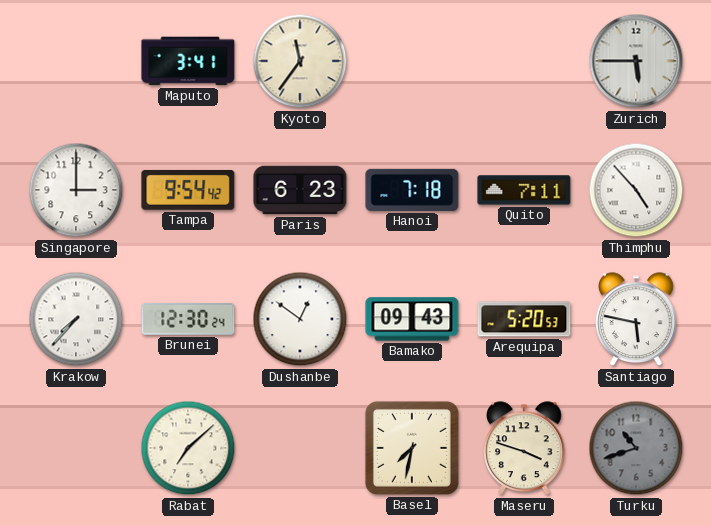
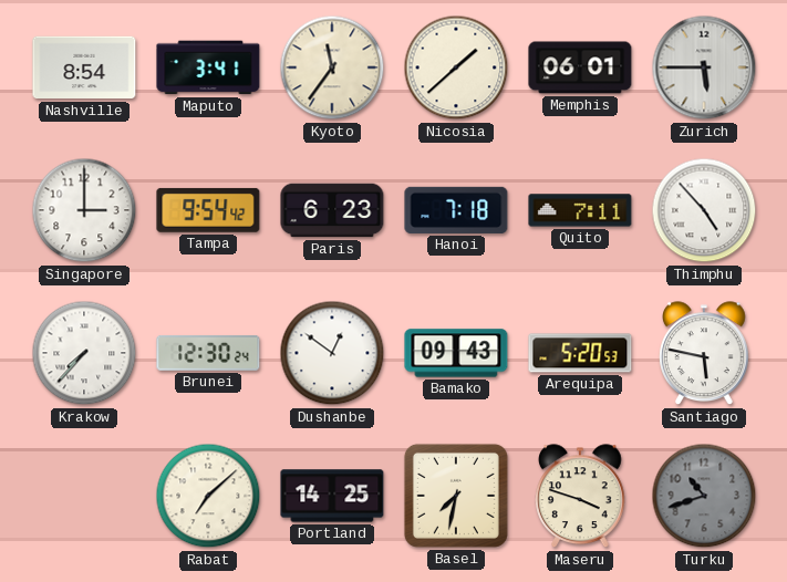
Nashville: none -> 8:54 (84, 67)
Nicosia: none -> 1:38 (456, 67)
Memphis: none -> 06:01 (580, 67)
Portland: none -> 14:25 (332, 496)
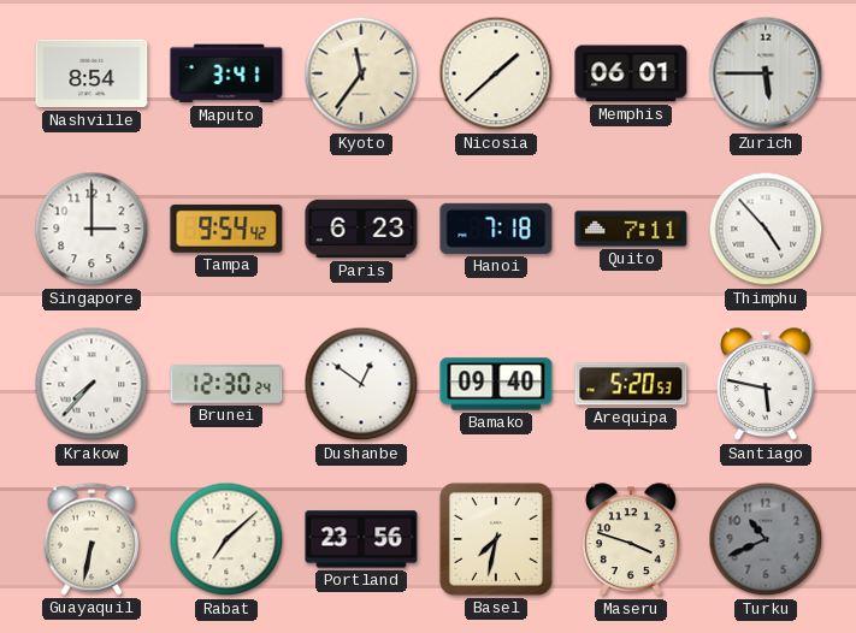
Bamako: 09:43 -> 09:40 (496, 384)
Guayaquil: none -> 6:32 (90, 539)
Portland: 14:25 -> 23:56 (361, 539)
Turku: 10:42 -> 10:41 (766, 539)
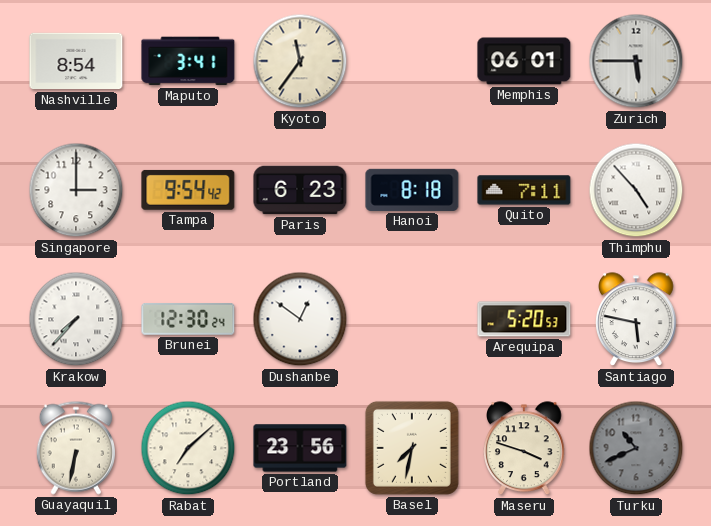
Nicosia: 1:38 -> none (496, 73)
Hanoi: 7:18 -> 8:18 (412, 190)
Bamako: 09:40 -> none (496, 384)
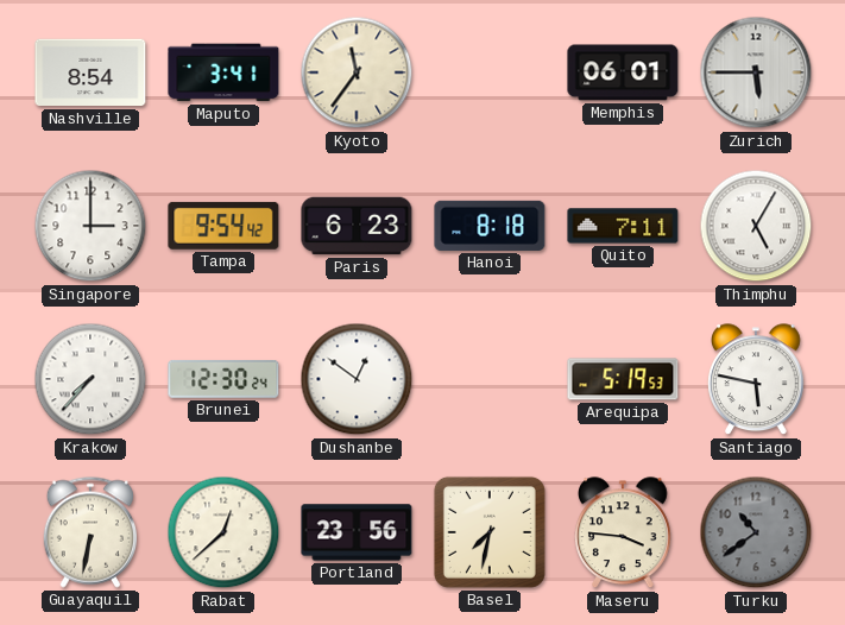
Thimphu: 4:53 -> 5:05 (756, 226)
Arequipa: 5:20 -> 5:19 (623, 379)
Rabat: 7:08 -> 12:38 (223, 532)
Maseru: 3:48 -> 3:46 (624, 534)
Turku: 10:41 -> 10:39 (756, 532)
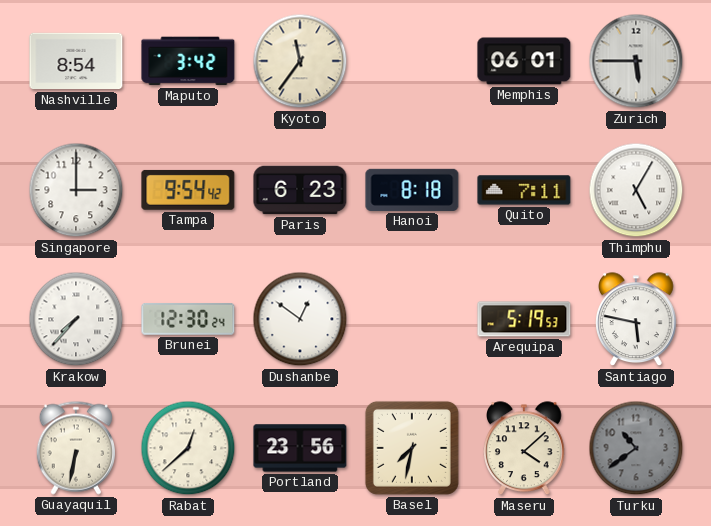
Maputo: 3:41 -> 3:42 (188, 61)
Maseru: 3:46 -> 4:08 (525, 449)
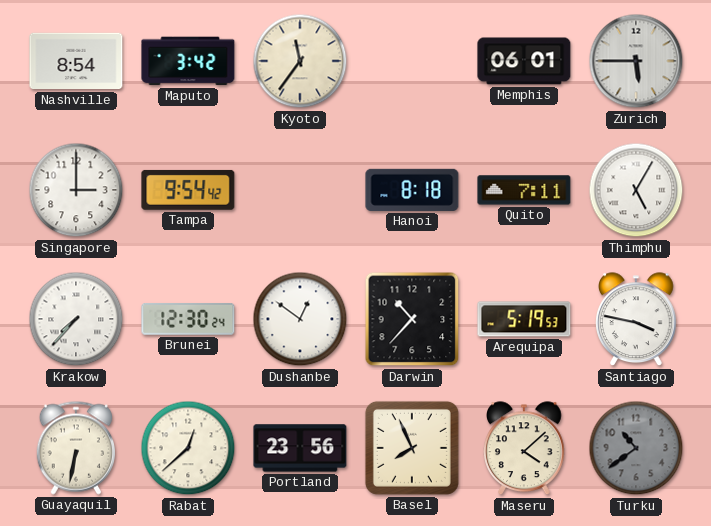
Paris: 6:23 -> none (300, 190)
Darwin: none -> 10:37 (412, 319)
Santiago: 5:47 -> 3:47 (637, 320)
Basel: 7:32 -> 7:56 (412, 448)
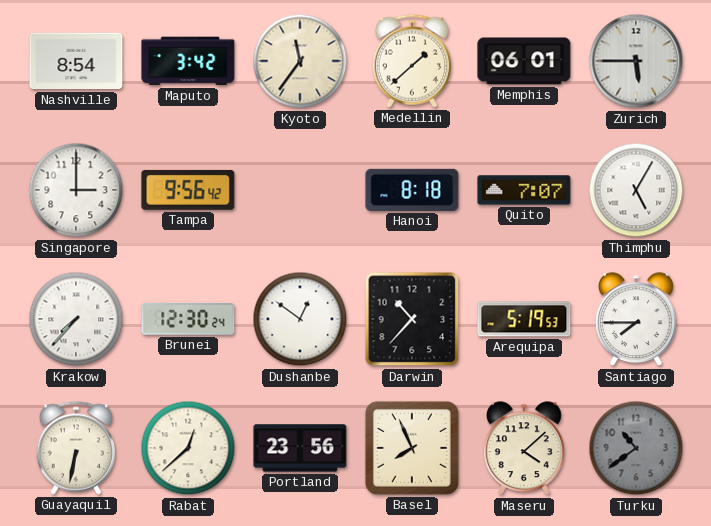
Medellin: none -> 1:38 (411, 61)
Tampa: 9:54 -> 9:56 (188, 190)
Quito: 7:11 -> 7:07 (524, 190)
Santiago: 3:47 -> 7:45 (637, 320)
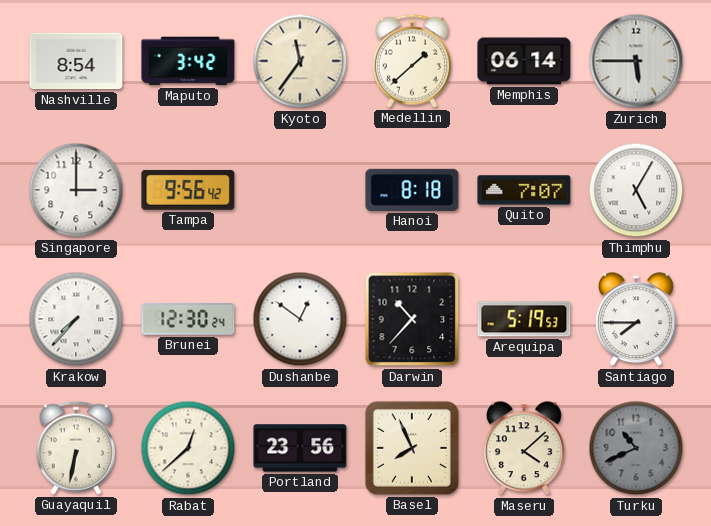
Memphis: 06:01 -> 06:14 (524, 61)
Turku: 10:39 -> 10:41 (636, 448)
